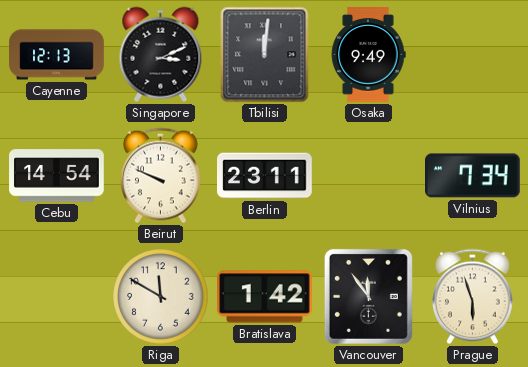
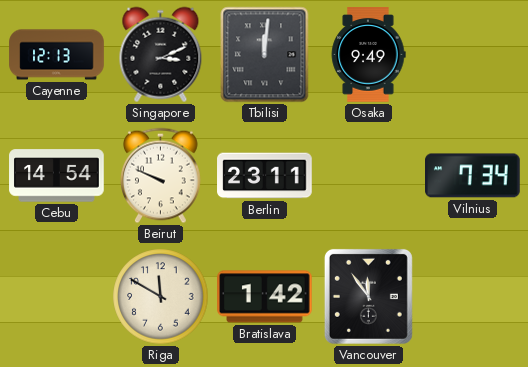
Prague: 5:57 -> none (473, 297)
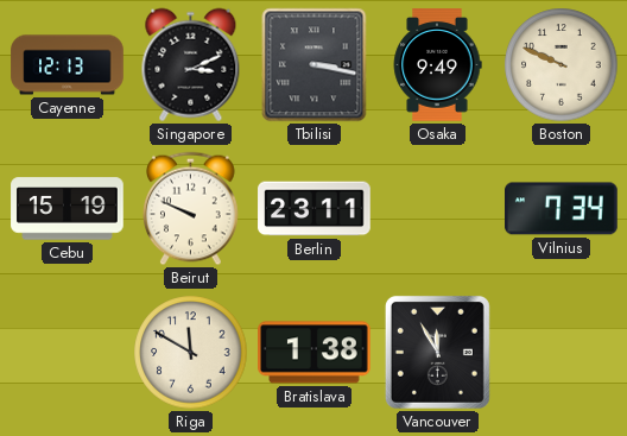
Tbilisi: 12:01 -> 3:17 (315, 65)
Boston: none -> 9:49 (562, 65)
Cebu: 14:54 -> 15:19 (68, 209)
Bratislava: 1:42 -> 1:38 (315, 353)
Vancouver: 11:54 -> 11:55 (437, 352)
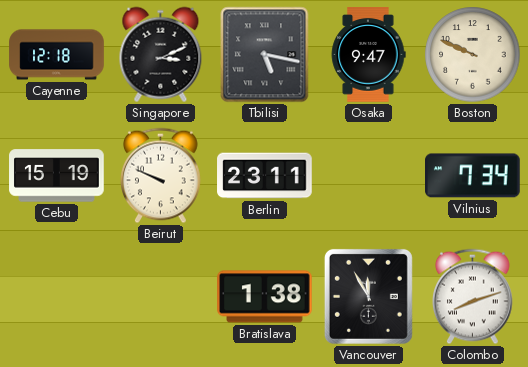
Cayenne: 12:13 -> 12:18 (57, 55)
Tbilisi: 3:17 -> 5:17 (265, 55)
Osaka: 9:49 -> 9:47 (368, 55)
Riga: 11:50 -> none (191, 353)
Colombo: none -> 8:12 (473, 297)
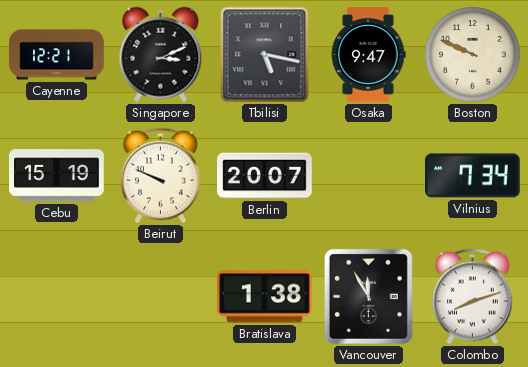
Cayenne: 12:18 -> 12:21 (57, 55)
Berlin: 23:11 -> 20:07 (265, 176)
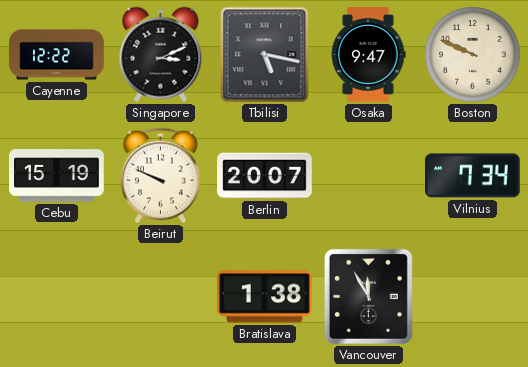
Cayenne: 12:21 -> 12:22 (57, 55)
Colombo: 8:12 -> none (473, 297)
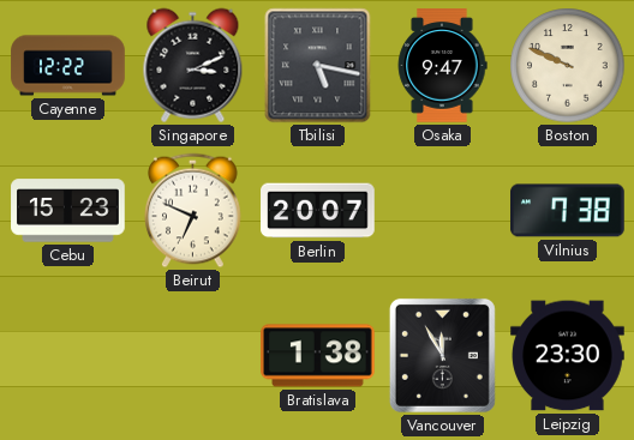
Cebu: 15:19 -> 15:23 (68, 211)
Beirut: 9:49 -> 6:49 (193, 211)
Vilnius: 7:34 -> 7:38 (568, 211)
Leipzig: none -> 23:30 (568, 356)
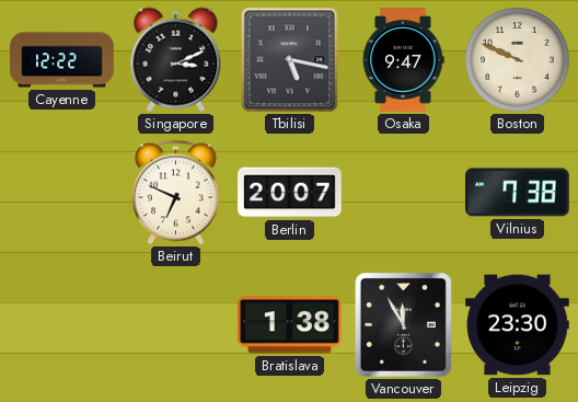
Cebu: 15:23 -> none (68, 211)
